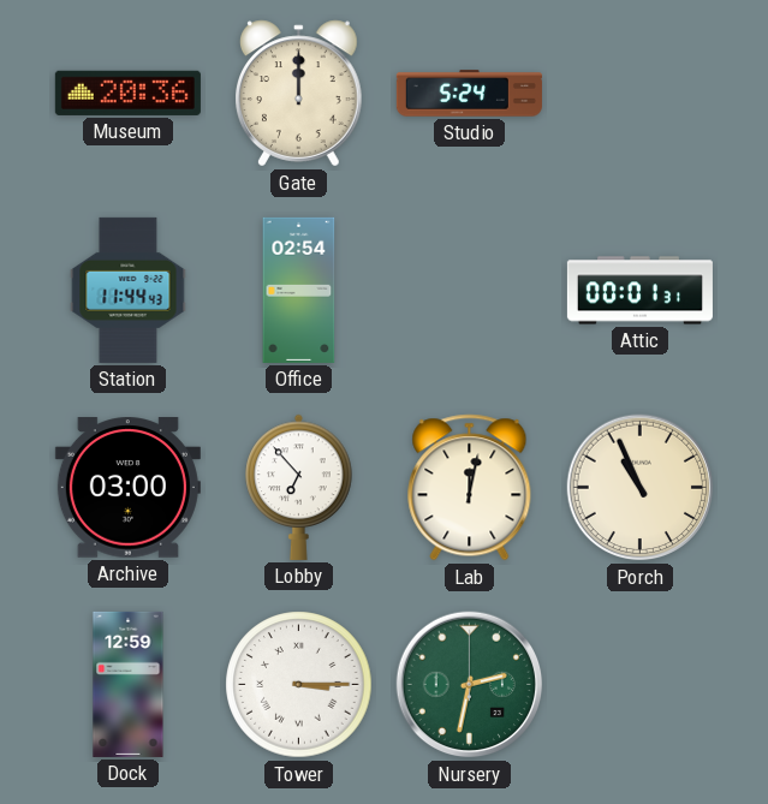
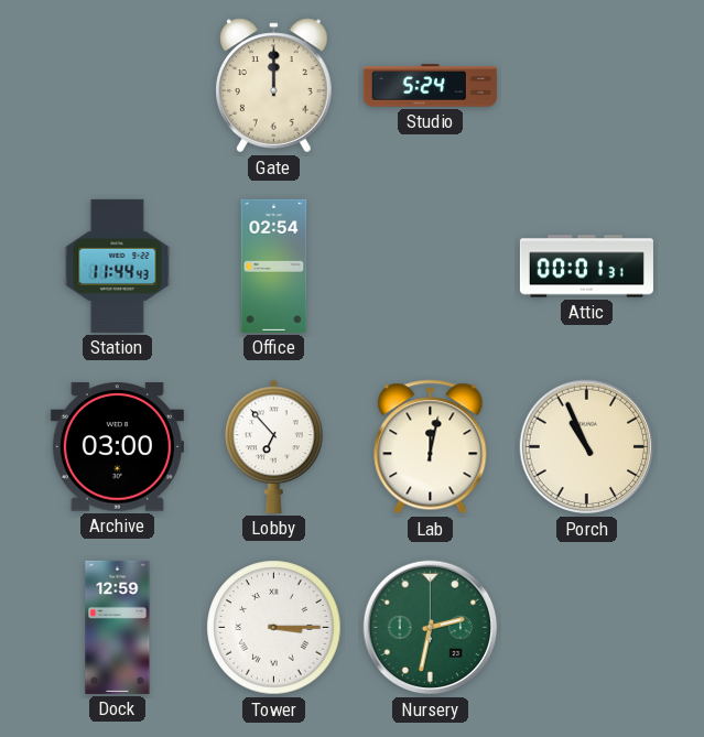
Museum: 20:36 -> none (127, 93)
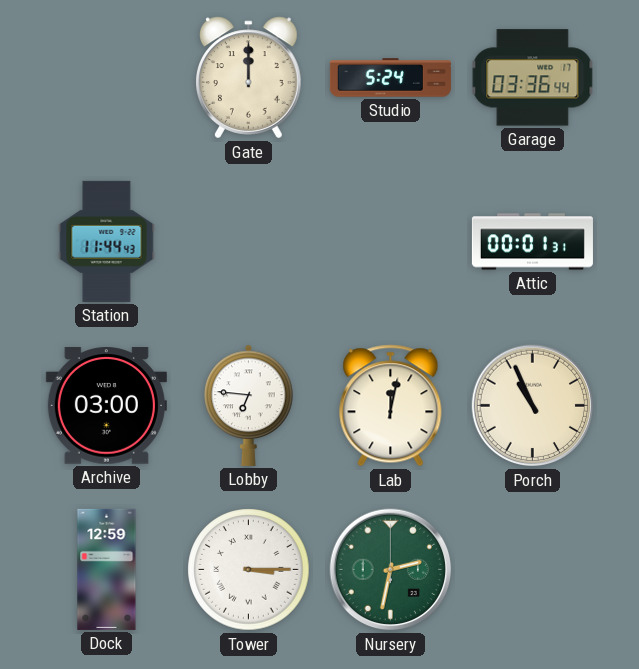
Garage: none -> 03:36 (533, 78)
Office: 02:54 -> none (274, 265)
Lobby: 6:53 -> 6:46 (249, 405)
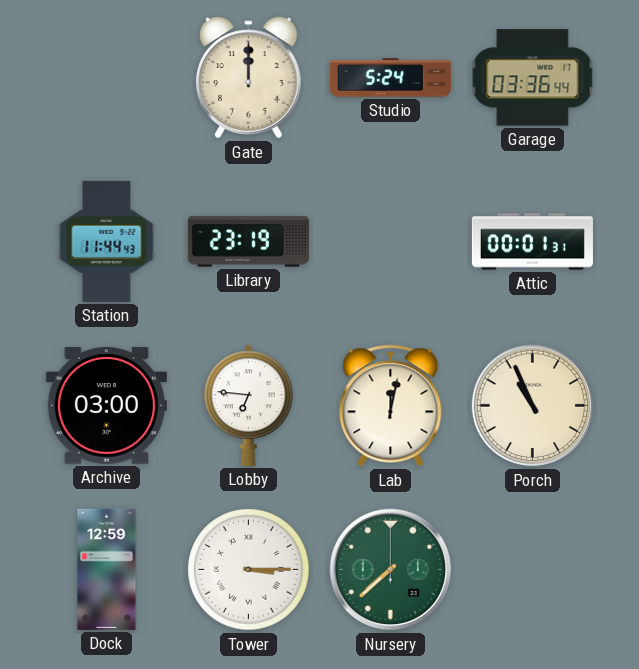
Library: none -> 23:19 (248, 242)
Nursery: 2:32 -> 7:38 (391, 570)
